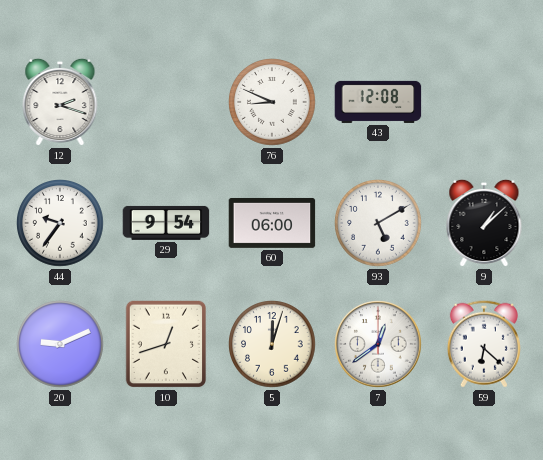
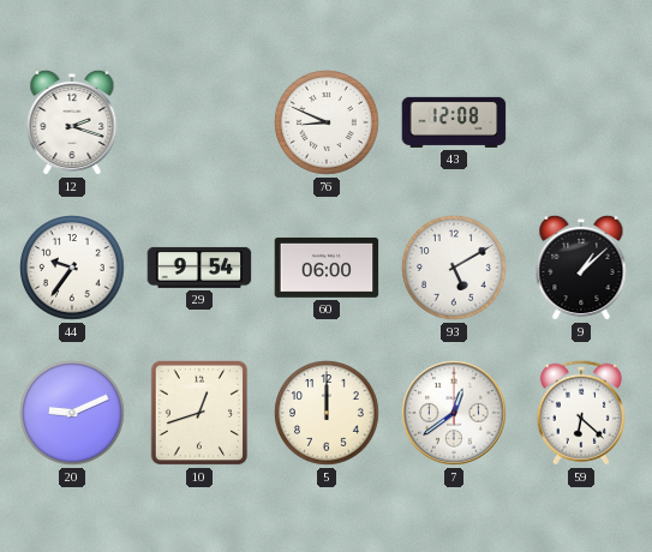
5: 12:03 -> 12:00 (327, 413)
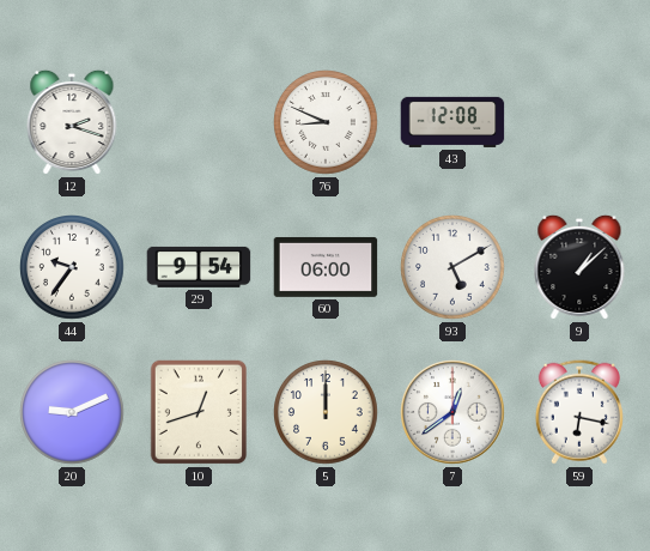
59: 6:22 -> 6:17 (579, 412)
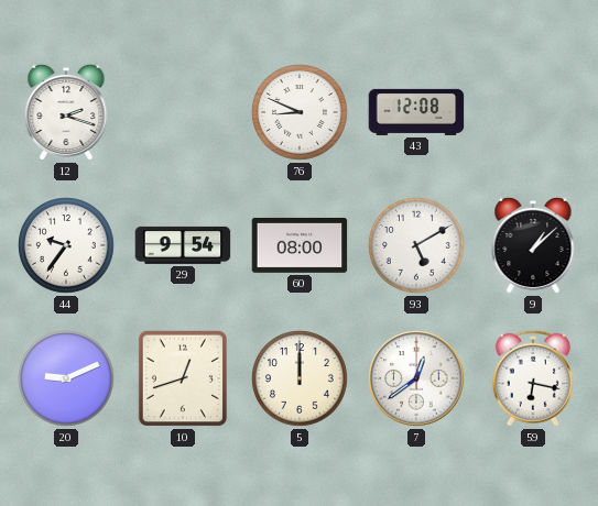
60: 06:00 -> 08:00 (300, 245)
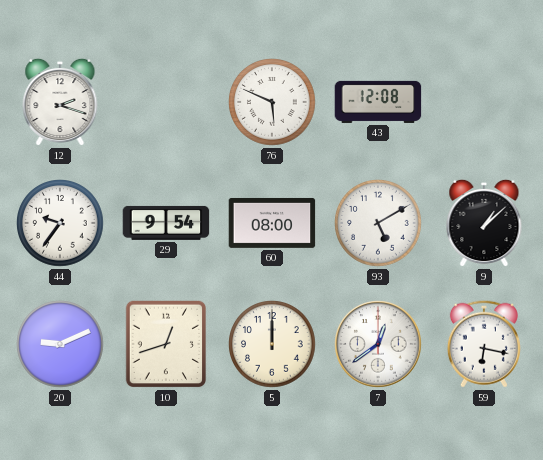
76: 8:49 -> 5:49 (272, 102)
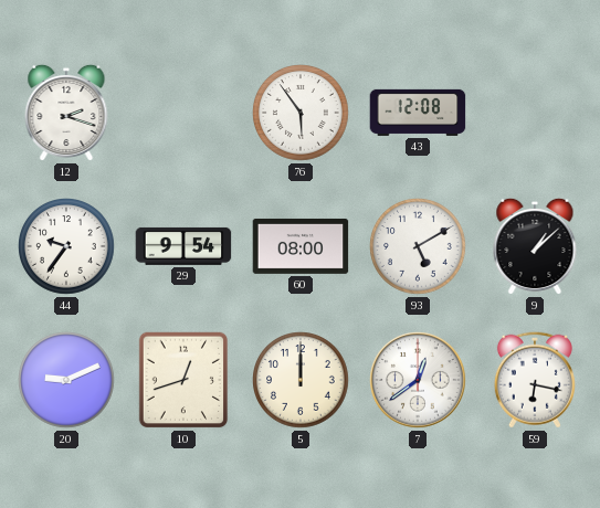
76: 5:49 -> 5:54 (301, 113)
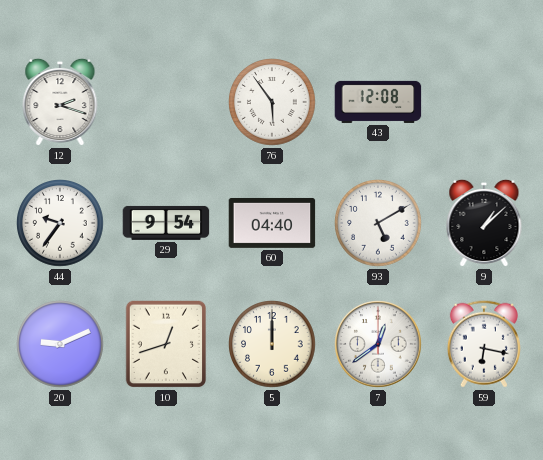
60: 08:00 -> 04:40 (272, 223)
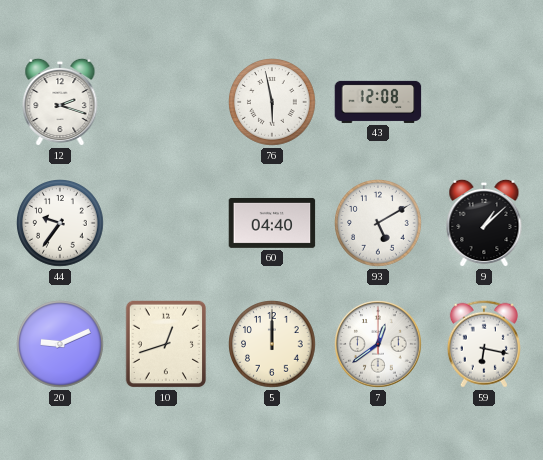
76: 5:54 -> 5:58 (272, 102)
29: 9:54 -> none (166, 223)
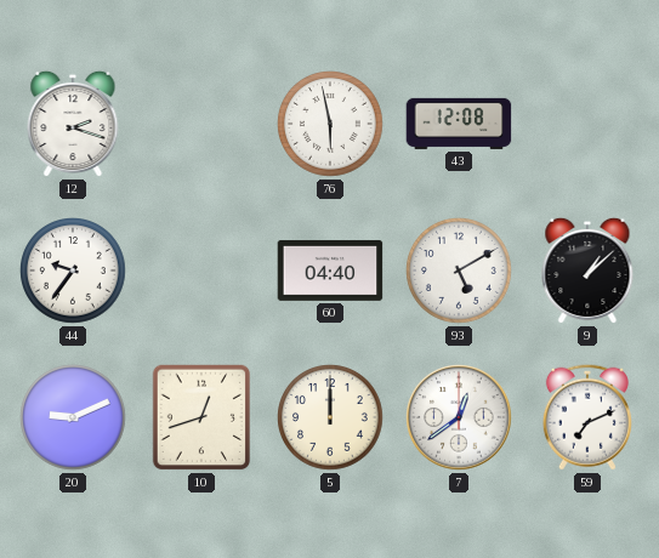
59: 6:17 -> 7:11 (587, 417)
